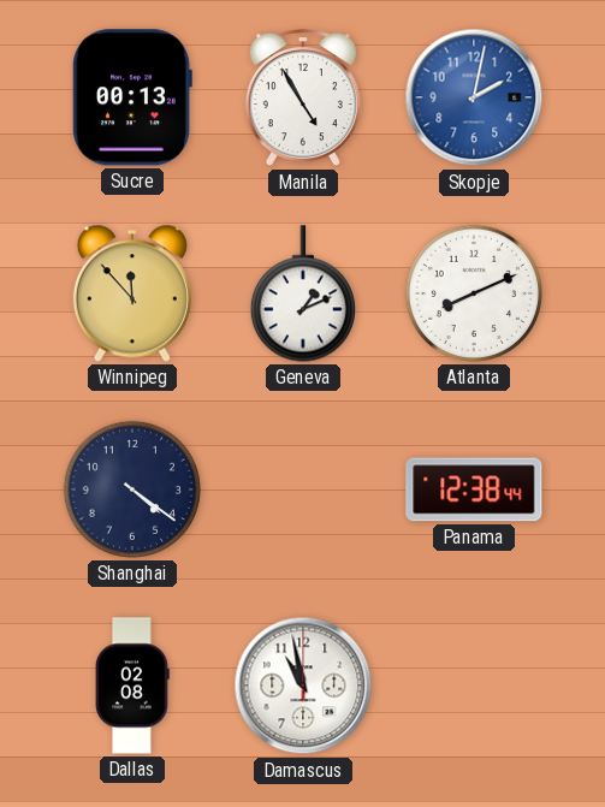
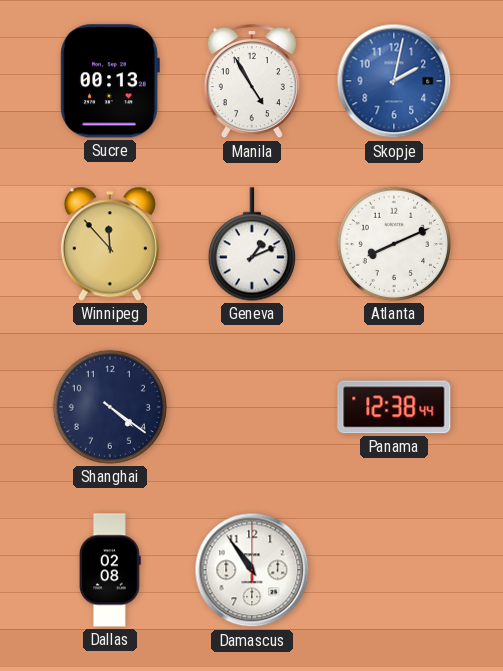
Damascus: 10:58 -> 10:54 (252, 570)
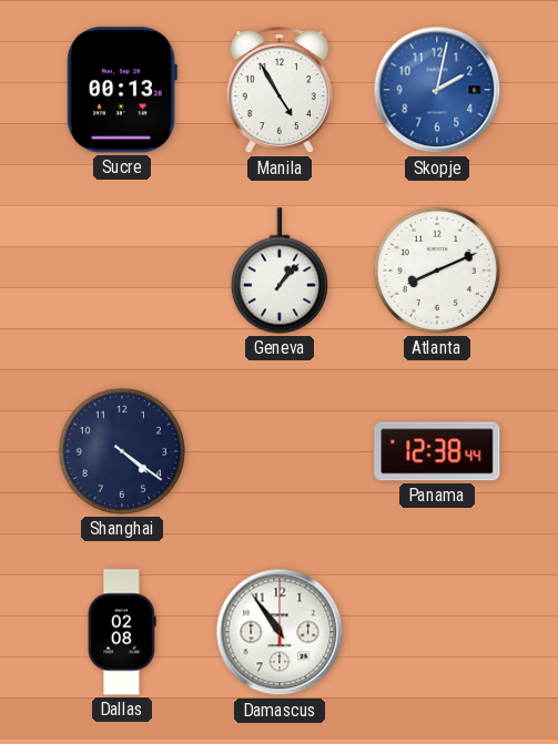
Winnipeg: 11:53 -> none (110, 244)
Geneva: 1:11 -> 1:07 (280, 271)
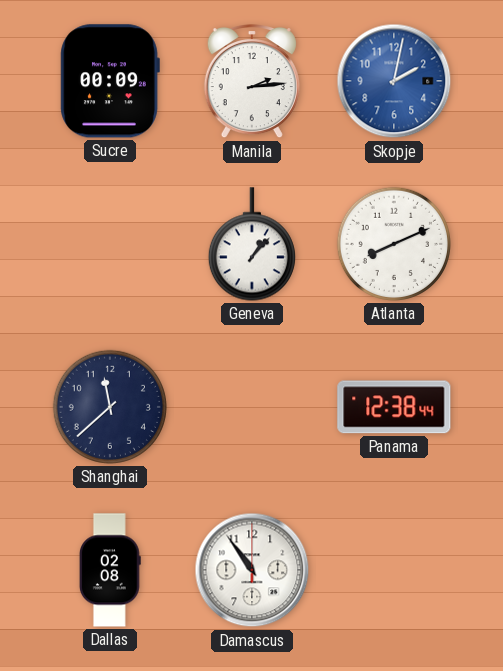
Sucre: 00:13 -> 00:09 (110, 81)
Manila: 4:55 -> 2:14 (252, 82)
Shanghai: 4:21 -> 11:38 (110, 407)
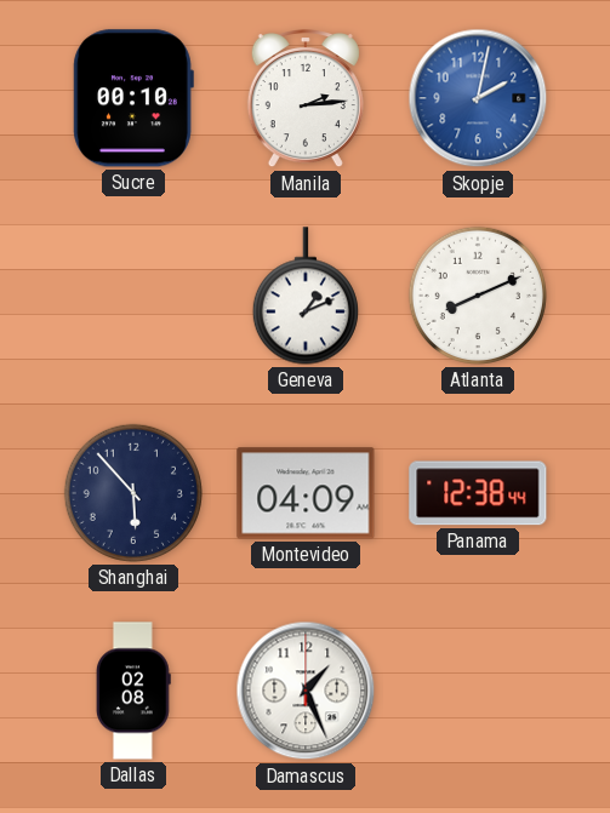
Sucre: 00:09 -> 00:10 (133, 98)
Geneva: 1:07 -> 1:11 (306, 296)
Shanghai: 11:38 -> 5:53 (133, 493)
Montevideo: none -> 04:09 (306, 493)
Damascus: 10:54 -> 1:26 (306, 691)
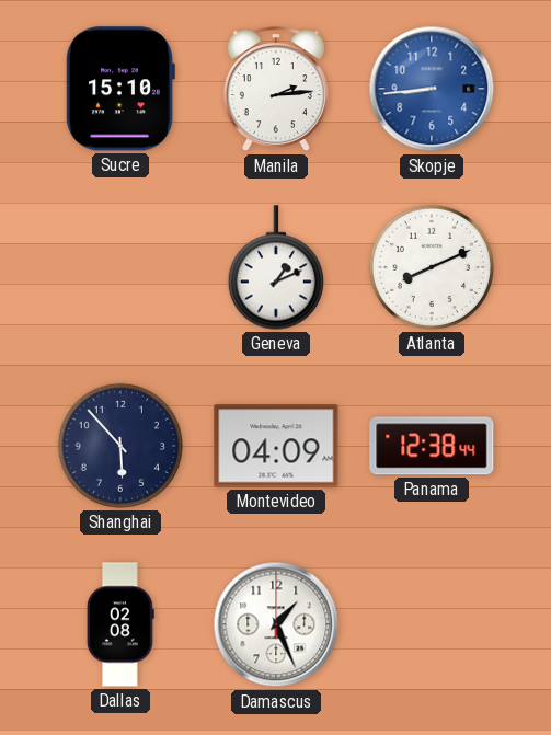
Sucre: 00:10 -> 15:10 (120, 89)
Skopje: 2:02 -> 8:44 (432, 89)
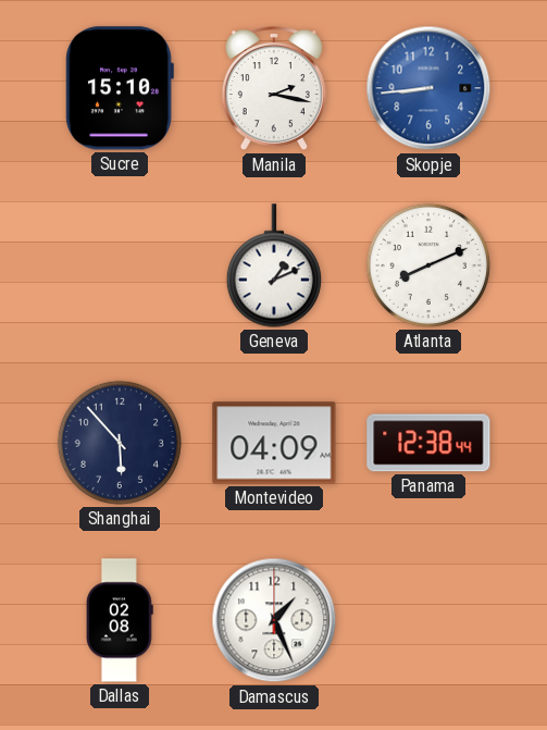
Manila: 2:14 -> 2:17 (274, 89)
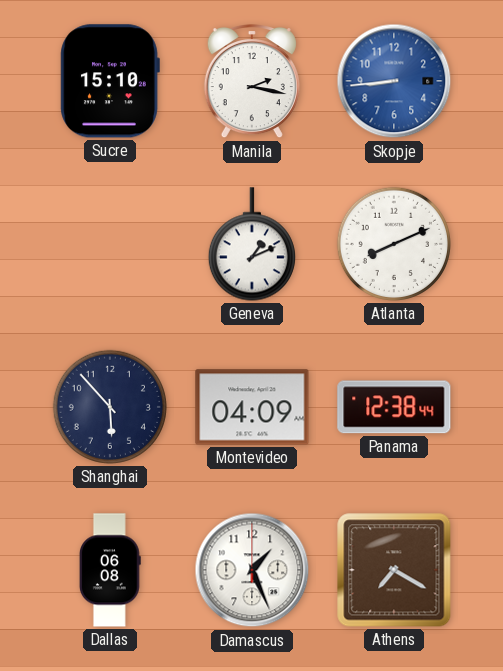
Dallas: 02:08 -> 06:08 (110, 570)
Athens: none -> 7:20 (394, 570)
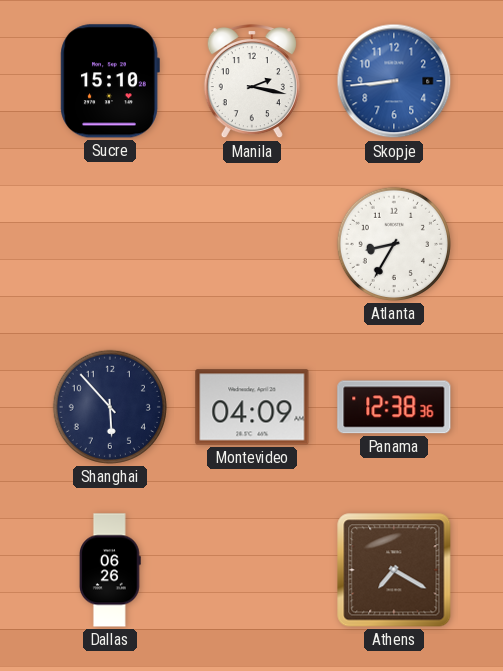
Geneva: 1:11 -> none (252, 244)
Atlanta: 8:11 -> 8:35 (394, 244)
Panama: 12:38:44 -> 12:38:36 (394, 407)
Dallas: 06:08 -> 06:26 (110, 570)
Damascus: 1:26 -> none (252, 570)
